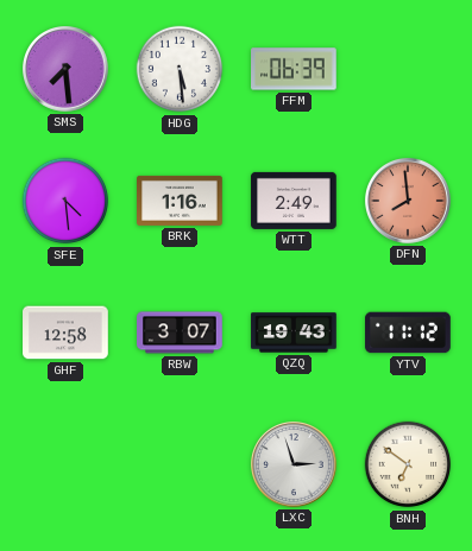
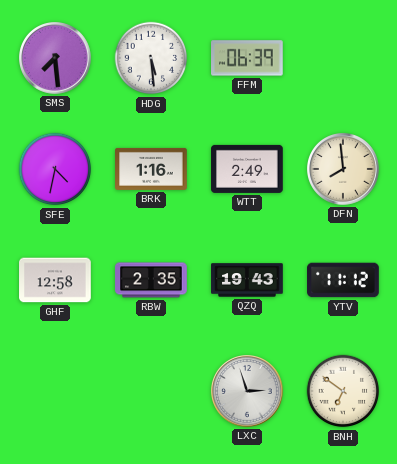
SFE: 4:29 -> 4:32 (55, 169)
DFN dial: salmon -> cream (344, 170)
RBW: 3:07 -> 2:35 (151, 280)
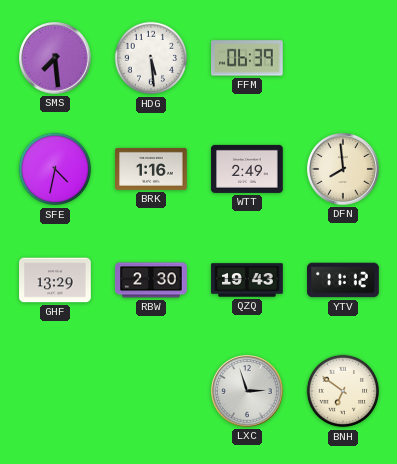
GHF: 12:58 -> 13:29 (55, 280)
RBW: 2:35 -> 2:30 (151, 280)
